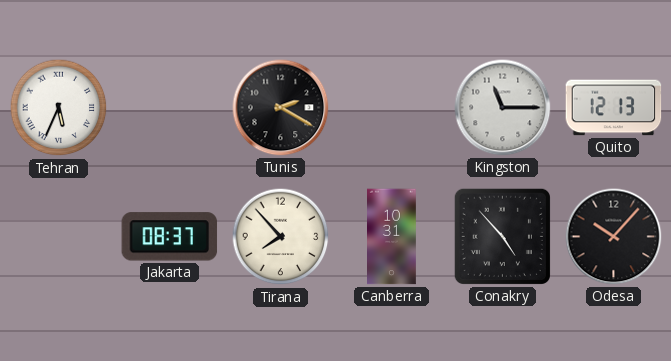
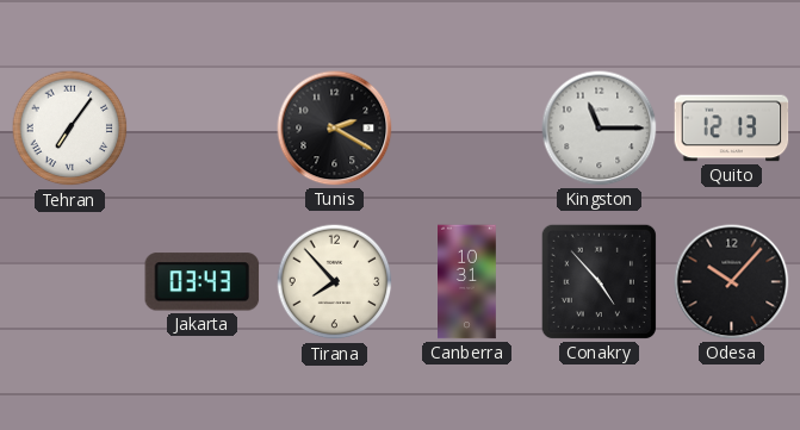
Tehran: 5:34 -> 7:06 (70, 129)
Jakarta: 08:37 -> 03:43 (203, 282)
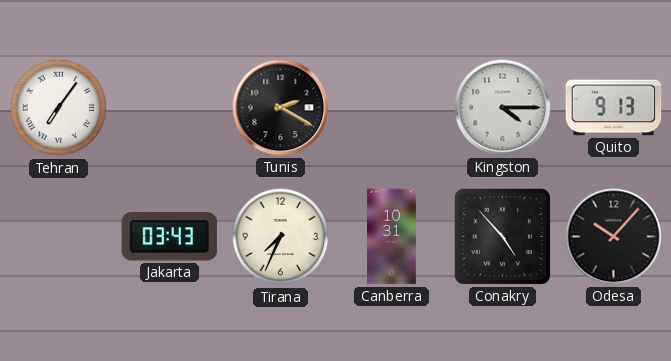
Kingston: 11:15 -> 4:15 (503, 108)
Quito: 12:13 -> 9:13 (614, 108)
Tirana: 7:53 -> 7:34 (281, 237)
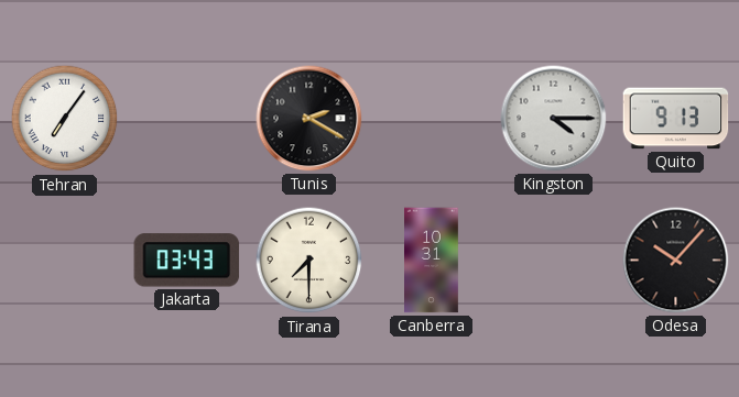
Tirana: 7:34 -> 7:30 (309, 261)
Conakry: 4:53 -> none (502, 236)
